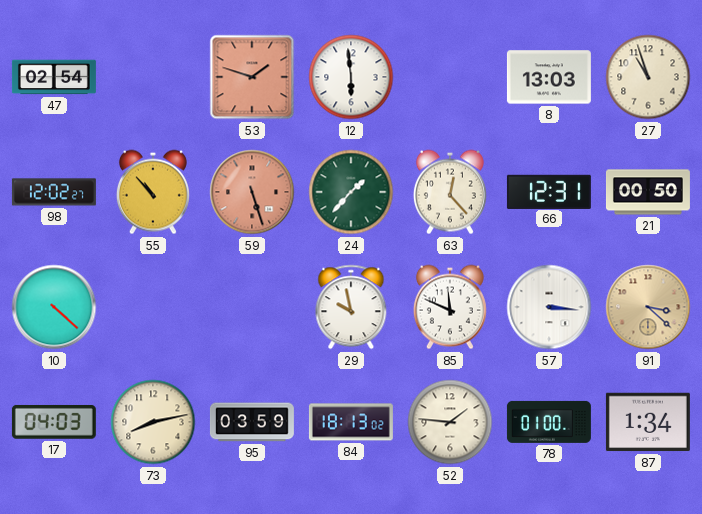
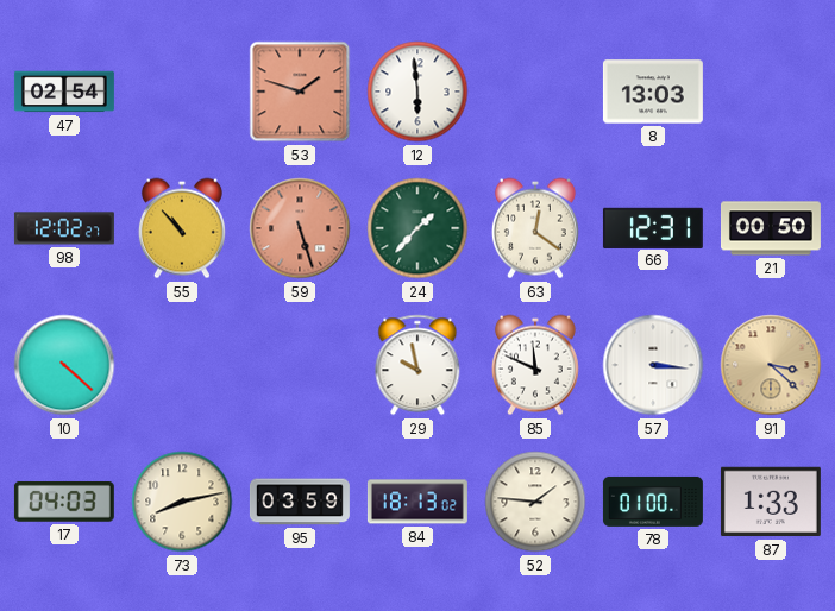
27: 10:57 -> none (648, 77)
63: 12:23 -> 12:21 (535, 228)
87: 1:34 -> 1:33 (771, 502)
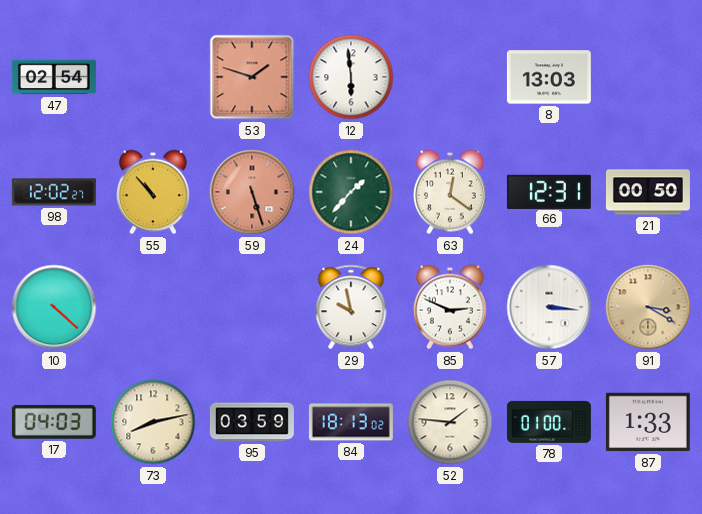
85: 11:49 -> 2:49 (450, 307)
91: 3:22 -> 3:20 (648, 307)
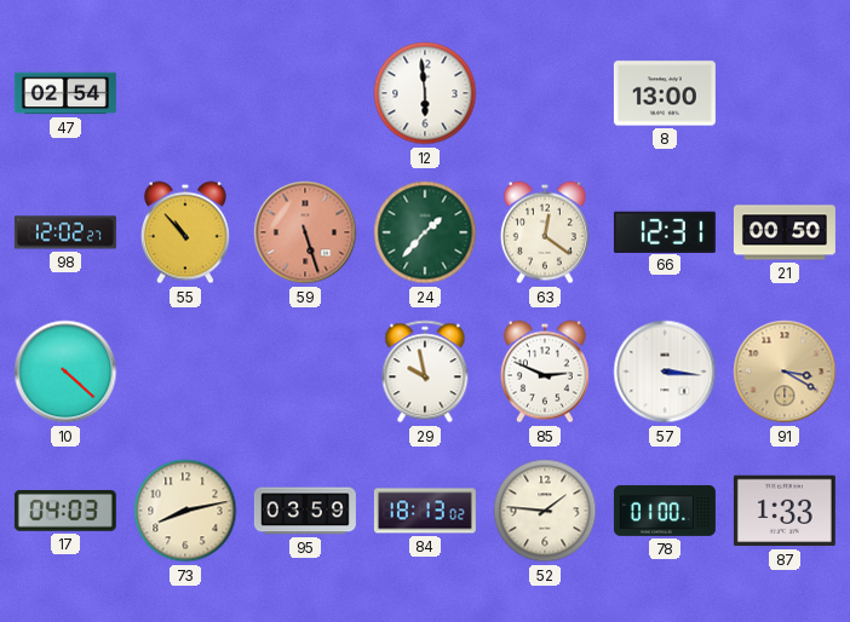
53: 1:48 -> none (252, 77)
8: 13:03 -> 13:00 (665, 93)
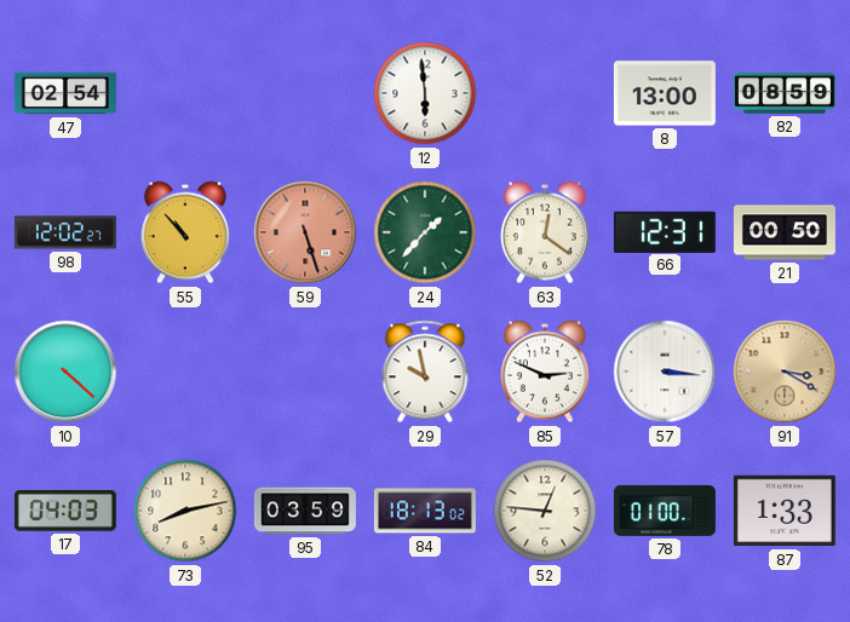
82: none -> 08:59 (785, 93)
52: 1:46 -> 12:46 (545, 511)
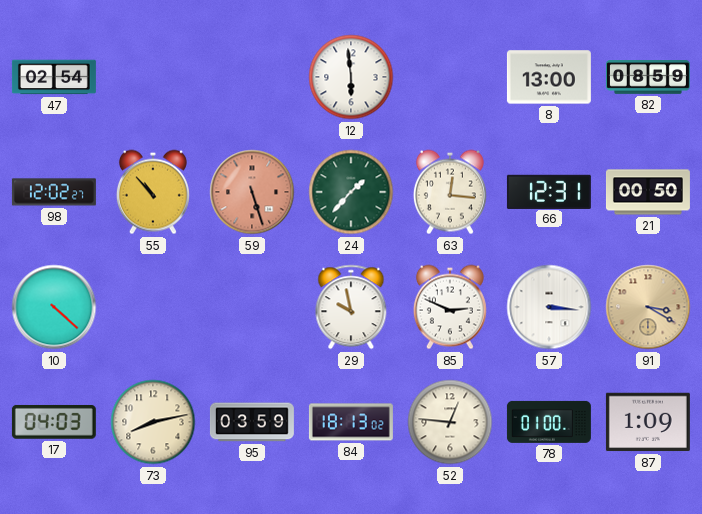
63: 12:21 -> 12:16 (450, 192)
87: 1:33 -> 1:09 (648, 422)
